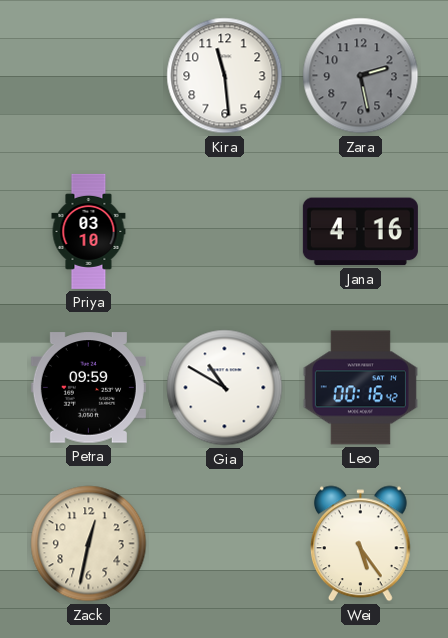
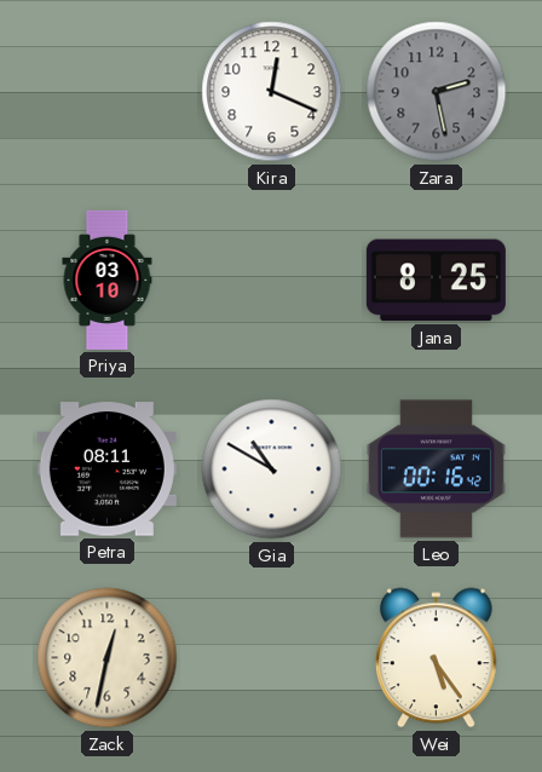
Kira: 11:29 -> 12:19 (272, 92)
Jana: 4:16 -> 8:25 (436, 281)
Petra: 09:59 -> 08:11 (106, 469)
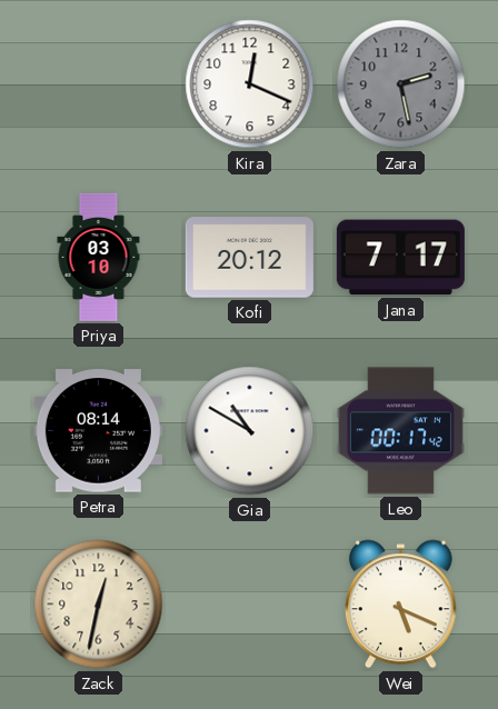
Kofi: none -> 20:12 (249, 258)
Jana: 8:25 -> 7:17 (400, 258)
Petra: 08:11 -> 08:14 (98, 431)
Leo: 00:16 -> 00:17 (400, 431)
Wei: 5:24 -> 5:19 (400, 605)
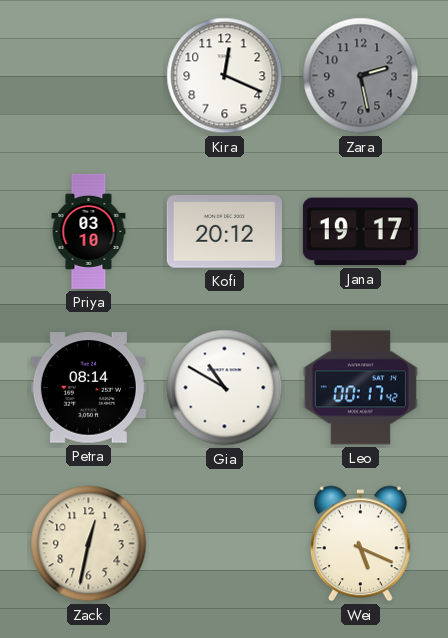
Jana: 7:17 -> 19:17 (360, 232)
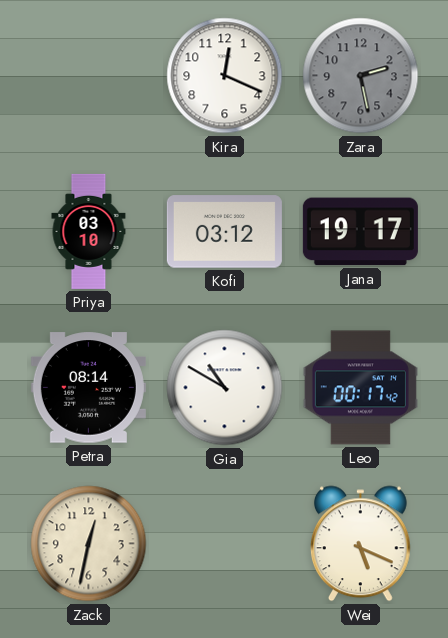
Kofi: 20:12 -> 03:12 (224, 232)
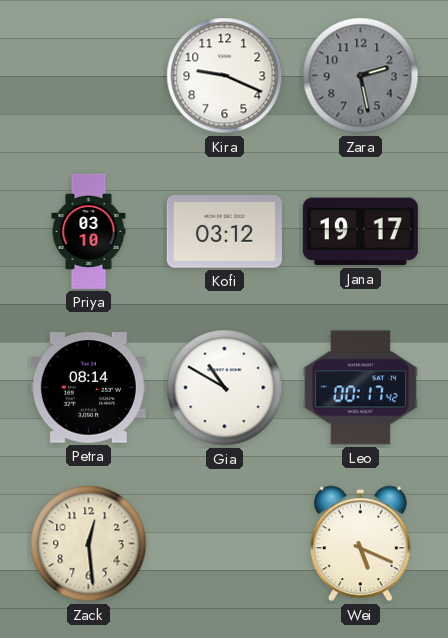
Kira: 12:19 -> 9:19 (225, 76)
Zack: 12:32 -> 12:29 (89, 544)
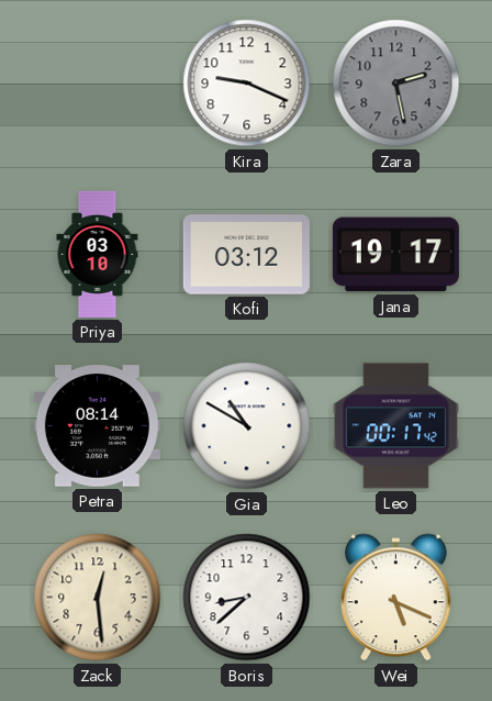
Boris: none -> 8:38 (247, 598)
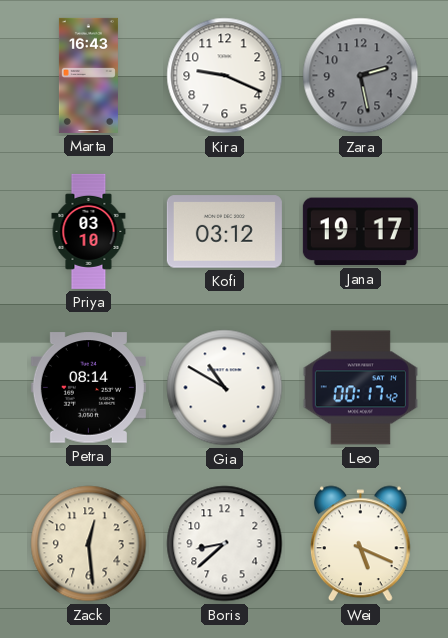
Marta: none -> 16:43 (88, 75)
